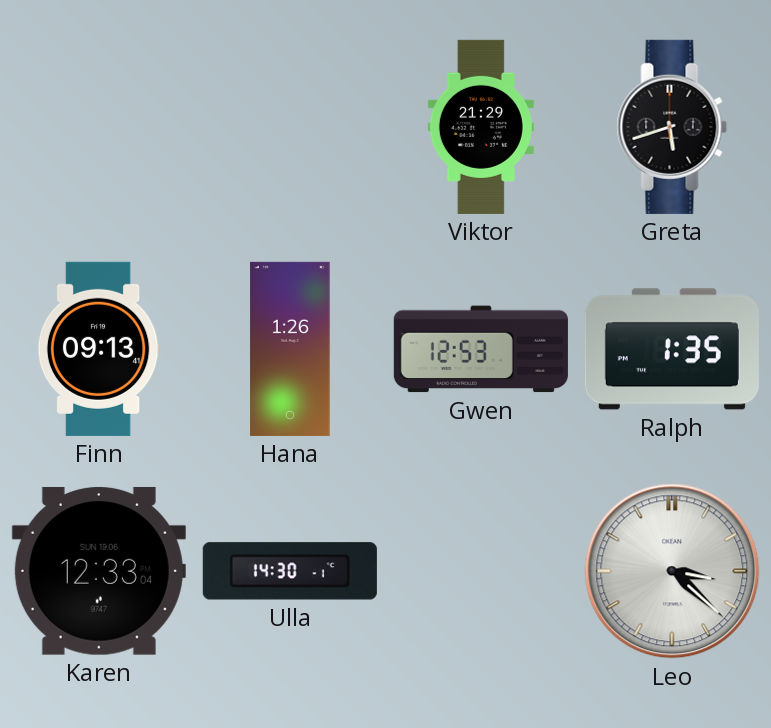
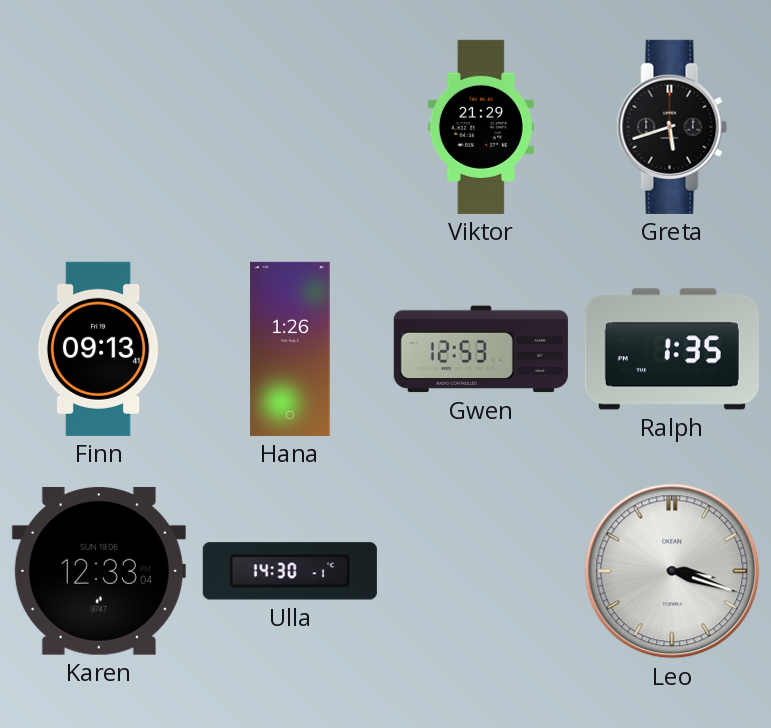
Leo: 3:22 -> 3:18 (672, 571)
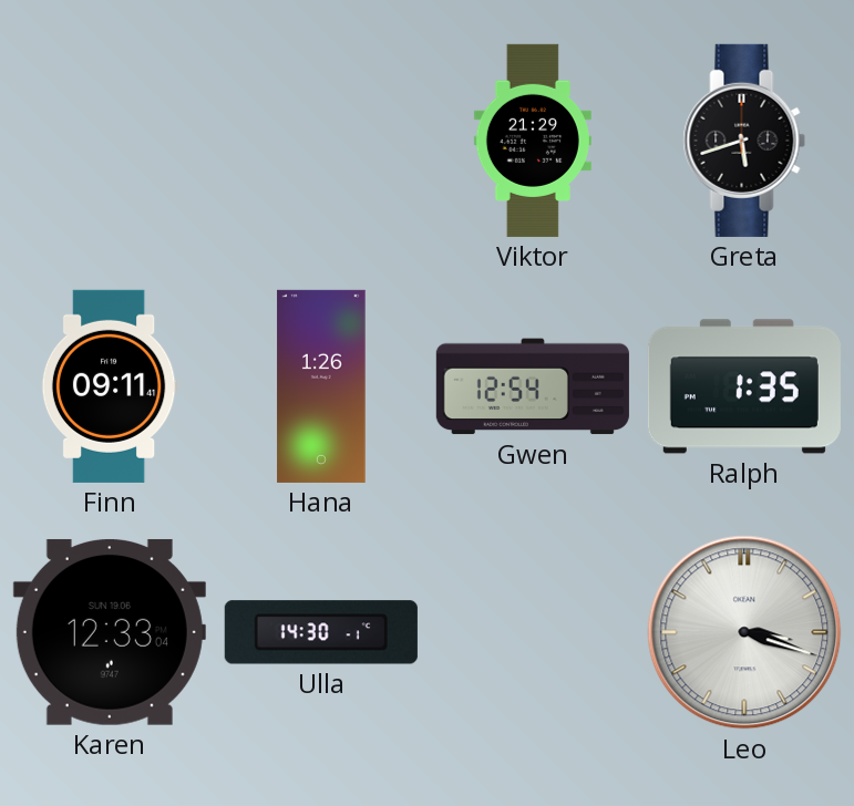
Finn: 09:13 -> 09:11 (110, 386)
Gwen: 12:53 -> 12:54 (533, 386)
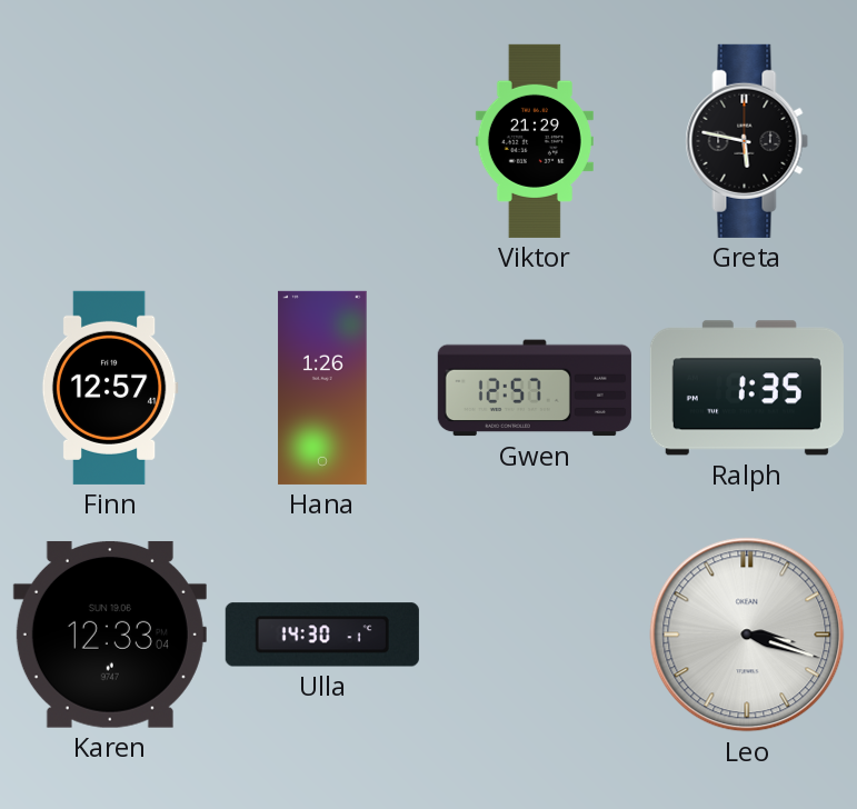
Greta: 5:42 -> 5:47 (747, 141)
Finn: 09:11 -> 12:57 (110, 388)
Gwen: 12:54 -> 12:57 (535, 388)
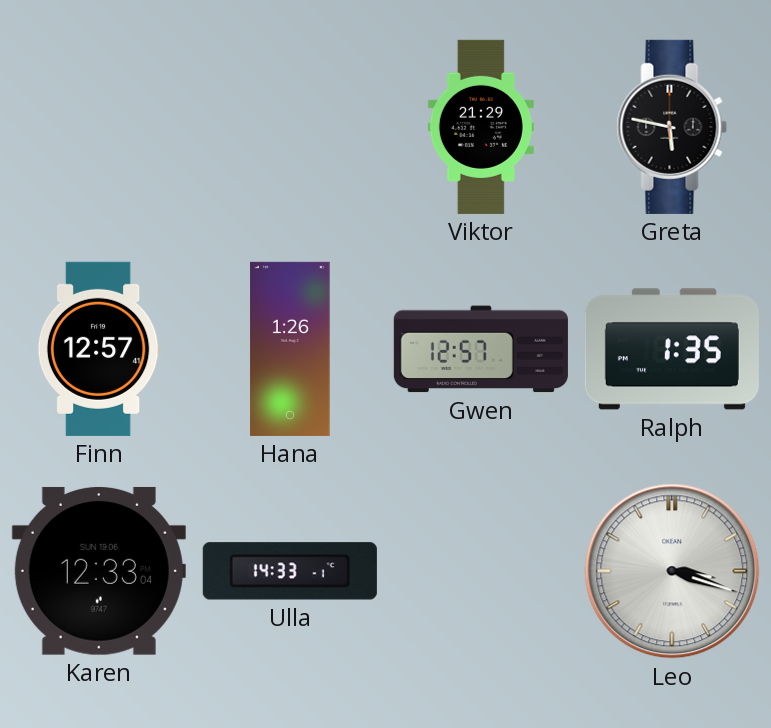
Ulla: 14:30 -> 14:33 (290, 571)
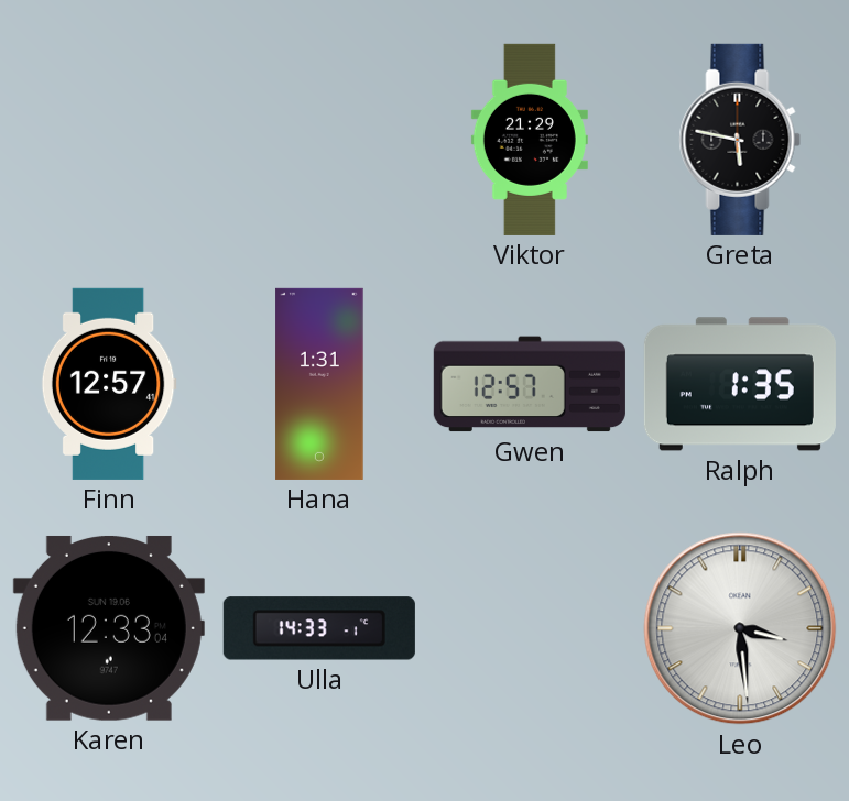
Hana: 1:26 -> 1:31 (319, 384)
Leo: 3:18 -> 3:29 (740, 628)
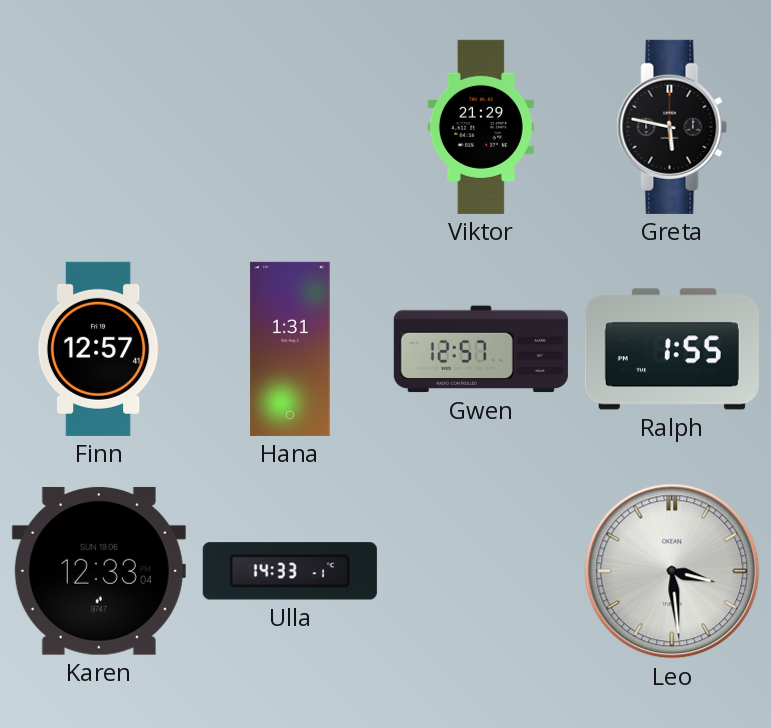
Ralph: 1:35 -> 1:55 (672, 349)
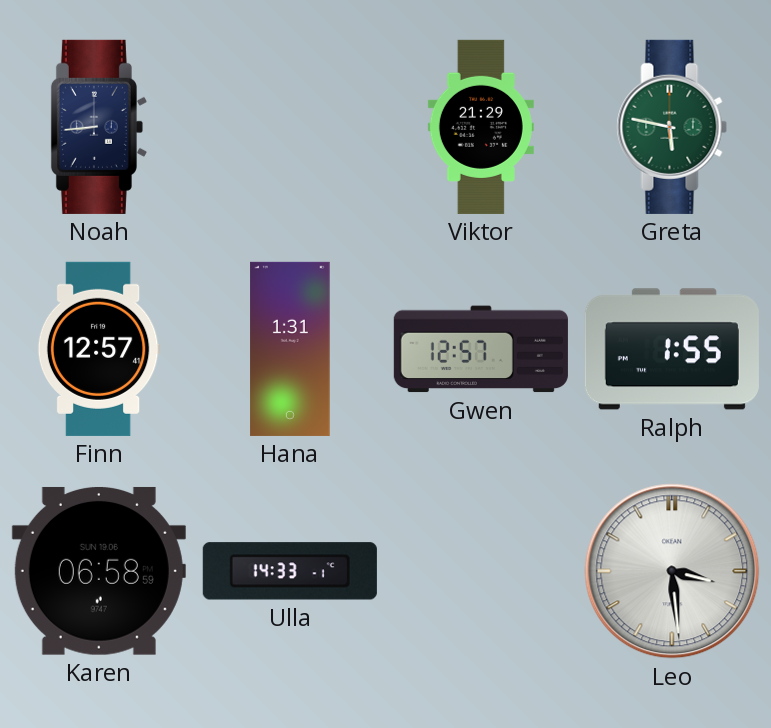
Noah: none -> 8:44 (99, 127)
Greta dial: black -> green (672, 127)
Karen: 12:33 -> 06:58 (99, 571)
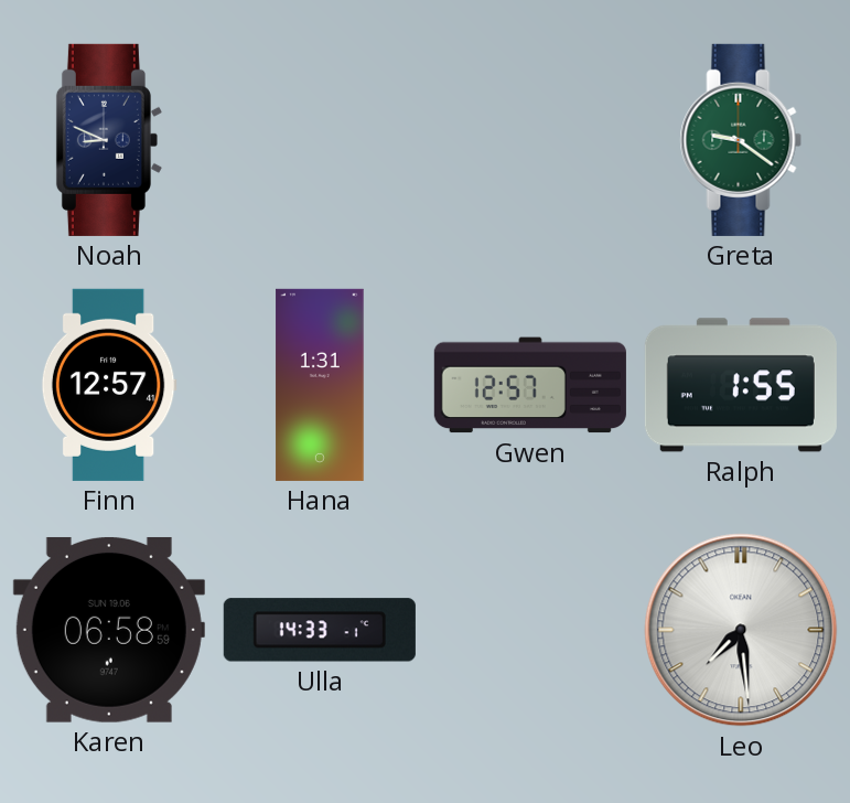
Noah: 8:44 -> 8:49 (109, 140)
Viktor: 21:29 -> none (481, 127)
Greta: 5:47 -> 9:21 (741, 140)
Leo: 3:29 -> 7:29 (741, 630)
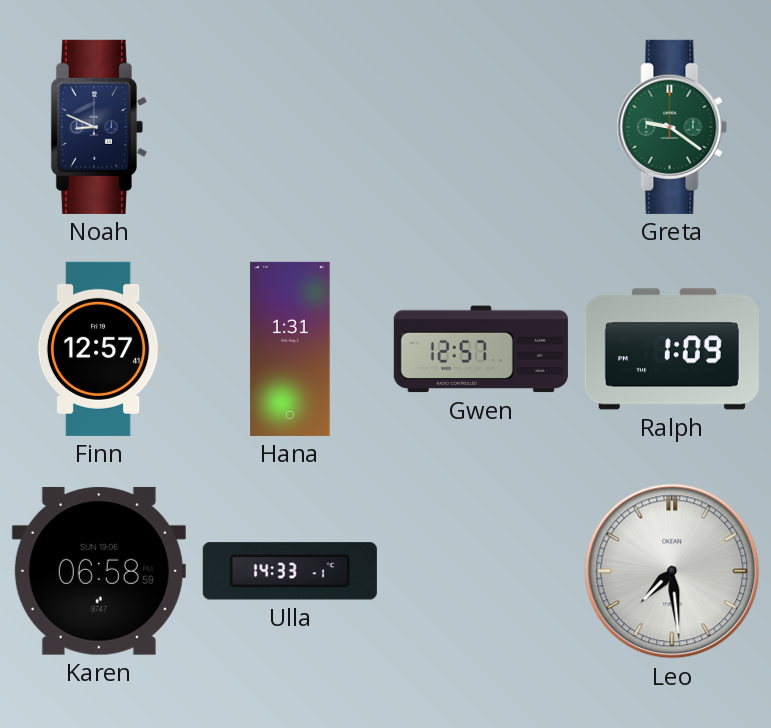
Ralph: 1:55 -> 1:09 (672, 349)
